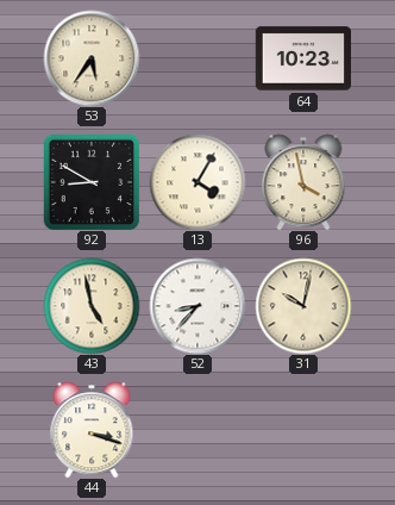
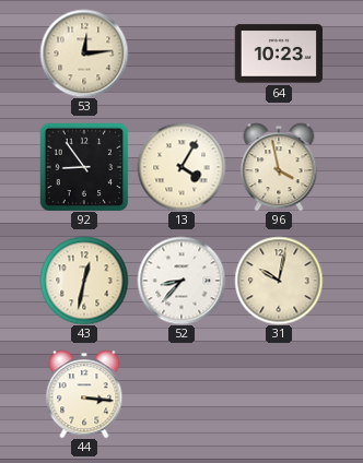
53: 5:36 -> 12:14 (84, 54)
92: 8:50 -> 8:54 (84, 167)
43: 4:58 -> 12:32 (84, 281)
44: 3:18 -> 3:16 (84, 394)
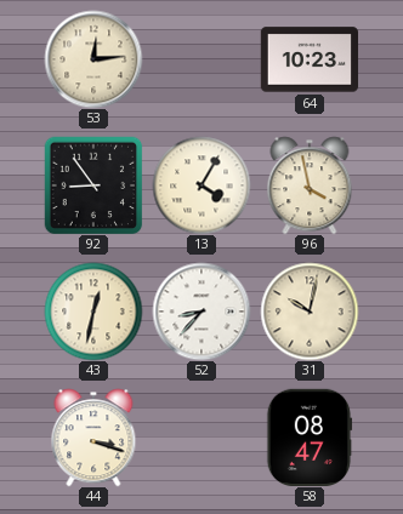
44: 3:16 -> 3:18 (93, 438)
58: none -> 08:47 (310, 436)
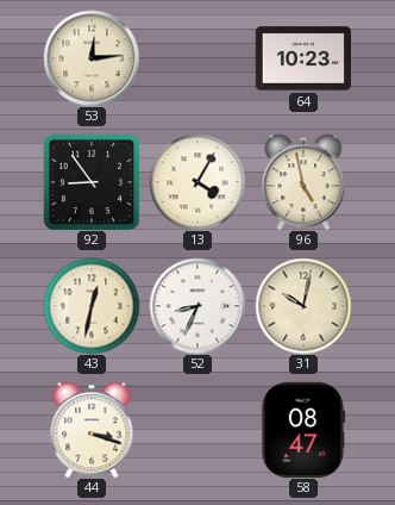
96: 3:58 -> 4:58 (303, 182)
52: 8:37 -> 8:34 (197, 306)
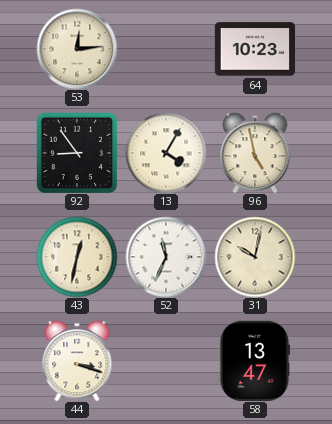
52: 8:34 -> 11:34 (166, 257)
58: 08:47 -> 13:47 (255, 360)
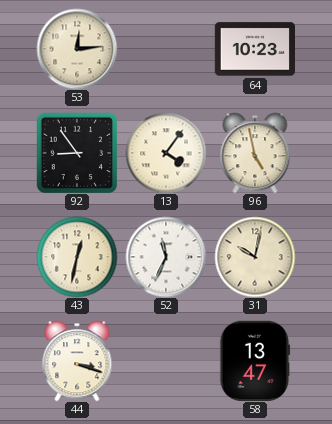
13: 4:05 -> 4:06 (166, 153)
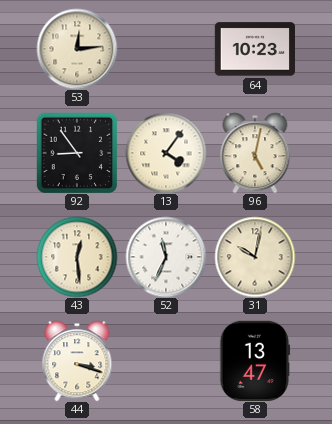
96: 4:58 -> 5:02 (255, 153)
43: 12:32 -> 12:29 (77, 257)
